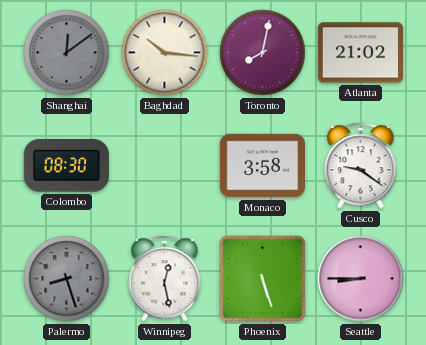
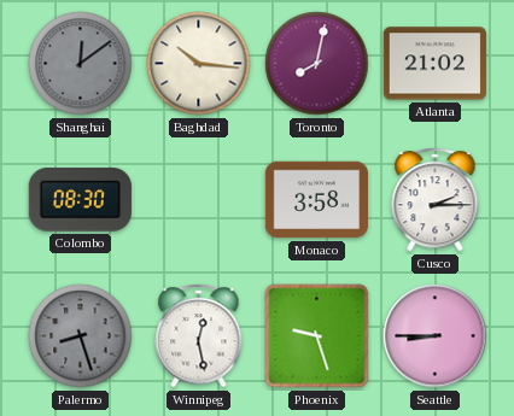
Cusco: 9:21 -> 2:15 (436, 200)
Phoenix: 5:27 -> 9:27 (317, 336)
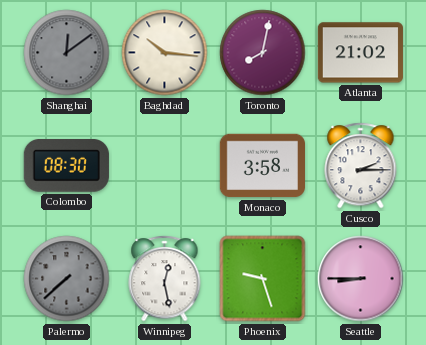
Palermo: 8:27 -> 7:38 (67, 279)
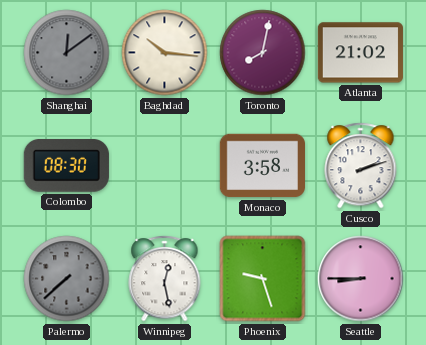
Cusco: 2:15 -> 2:12 (361, 166)
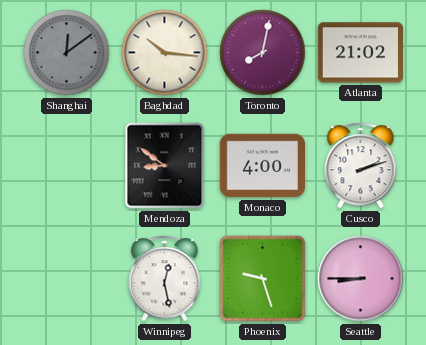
Colombo: 08:30 -> none (66, 166)
Mendoza: none -> 8:51 (165, 166)
Monaco: 3:58 -> 4:00 (262, 166)
Palermo: 7:38 -> none (67, 279)
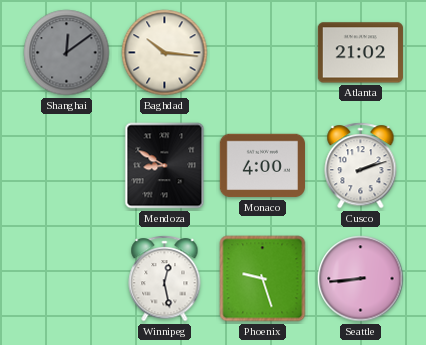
Toronto: 8:02 -> none (263, 53)
Mendoza: 8:51 -> 8:50 (165, 166)
Seattle: 8:45 -> 8:44 (361, 279)
